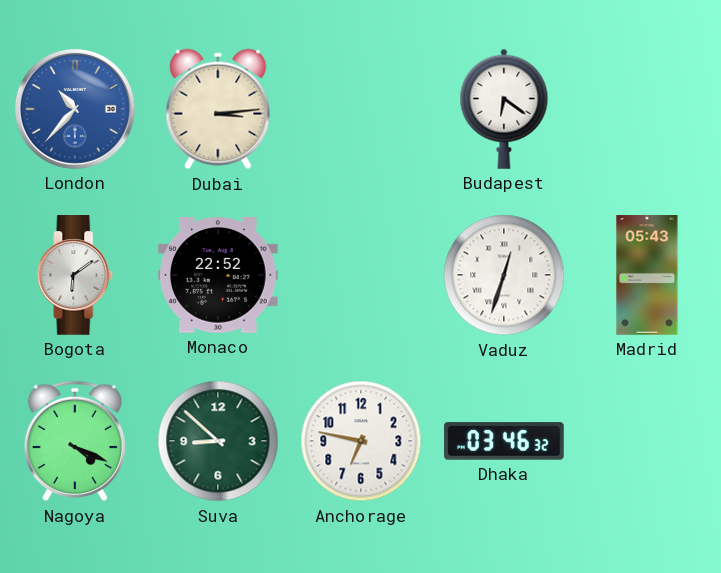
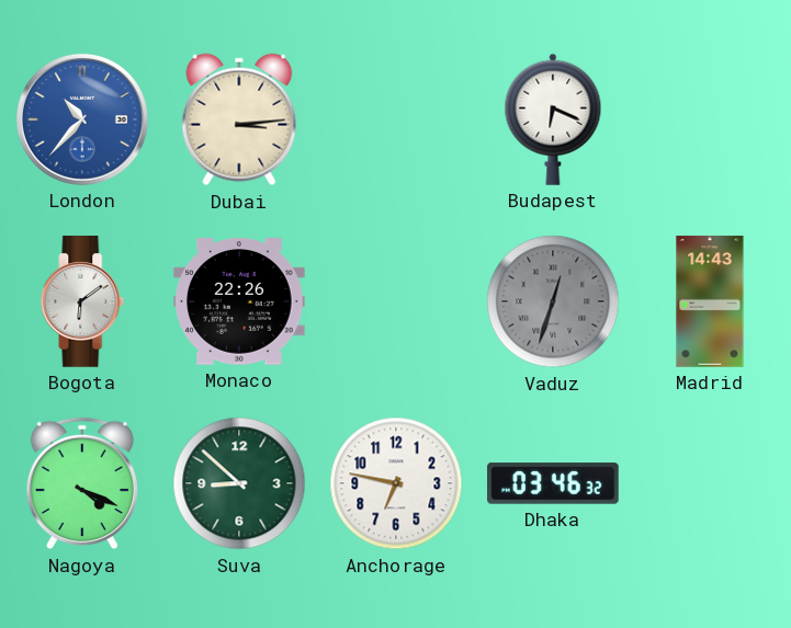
Budapest: 6:21 -> 6:19 (553, 119)
Monaco: 22:52 -> 22:26 (239, 301)
Vaduz dial: white -> grey (553, 301)
Madrid: 05:43 -> 14:43 (710, 301)
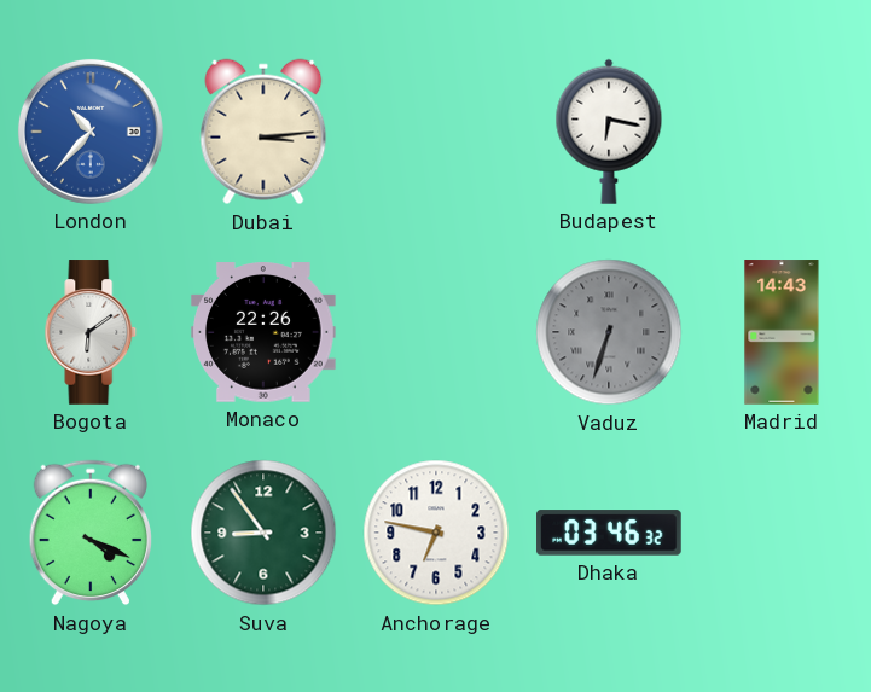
Budapest: 6:19 -> 6:17 (609, 132)
Vaduz: 12:33 -> 6:33 (609, 332)
Suva: 8:52 -> 8:54 (263, 533)
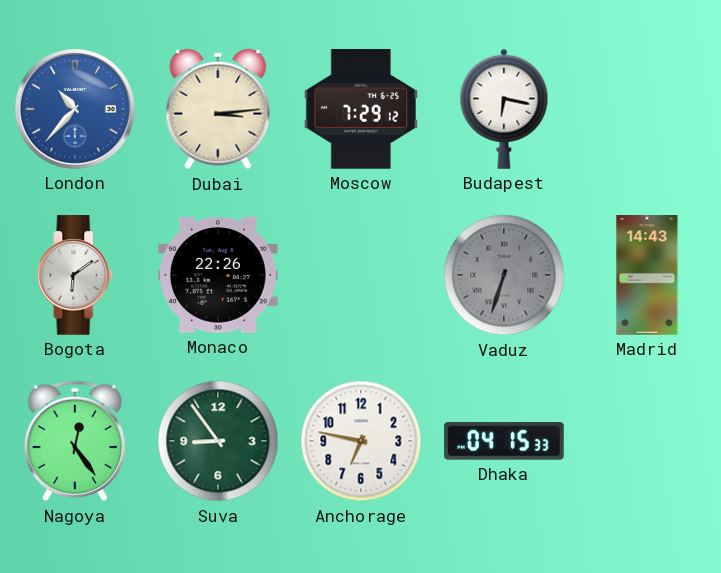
Moscow: none -> 7:29 (361, 110)
Nagoya: 4:19 -> 12:24 (74, 441)
Dhaka: 03:46 -> 04:15 (504, 441)
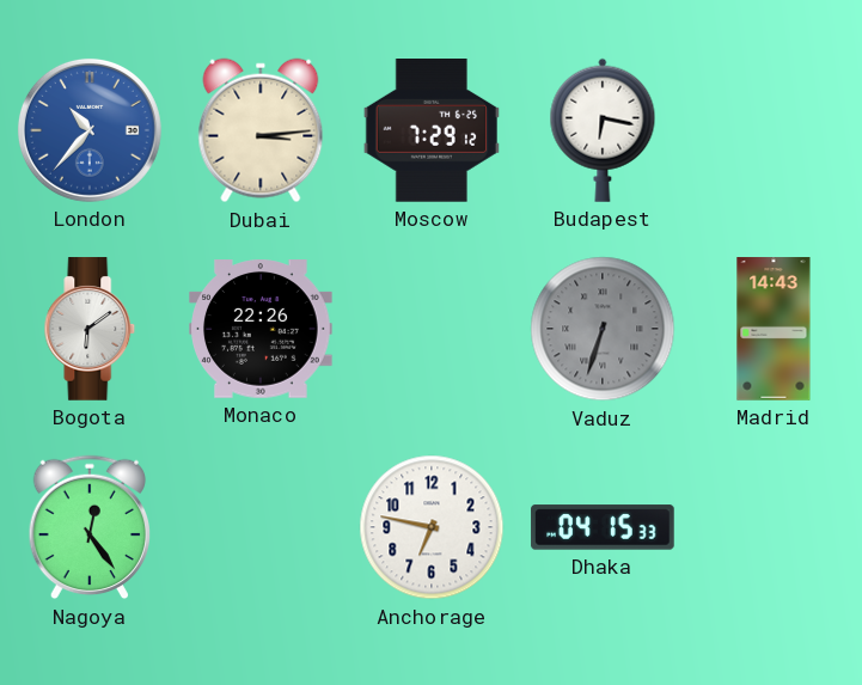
Suva: 8:54 -> none (218, 441)
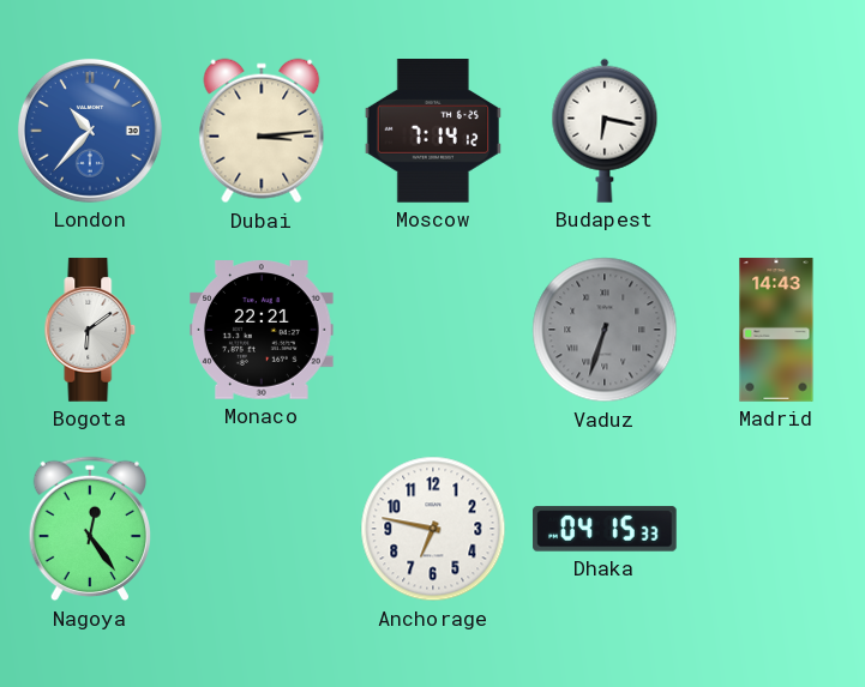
Moscow: 7:29 -> 7:14 (433, 132)
Monaco: 22:26 -> 22:21 (262, 330)
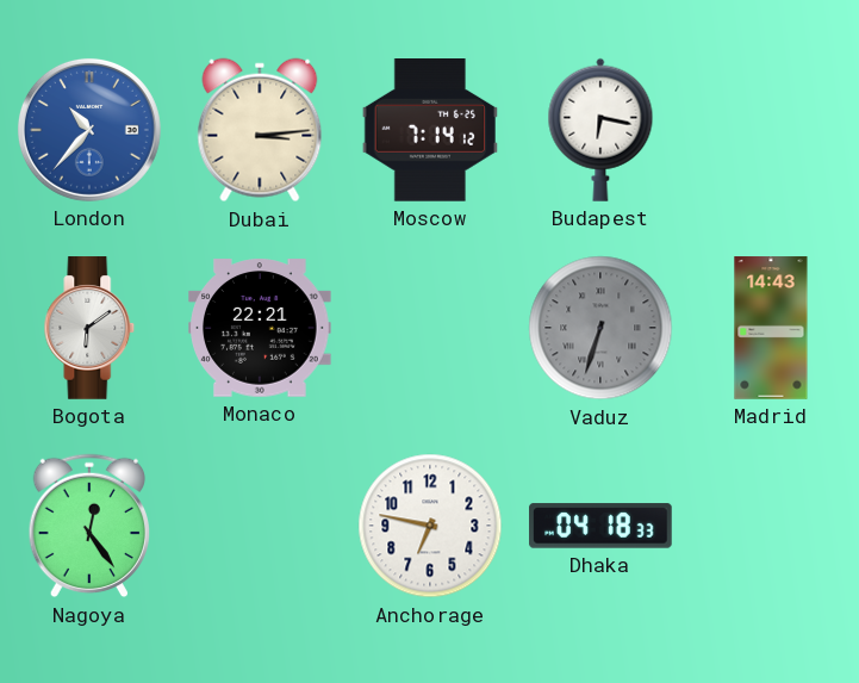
Dhaka: 04:15 -> 04:18 (600, 526)
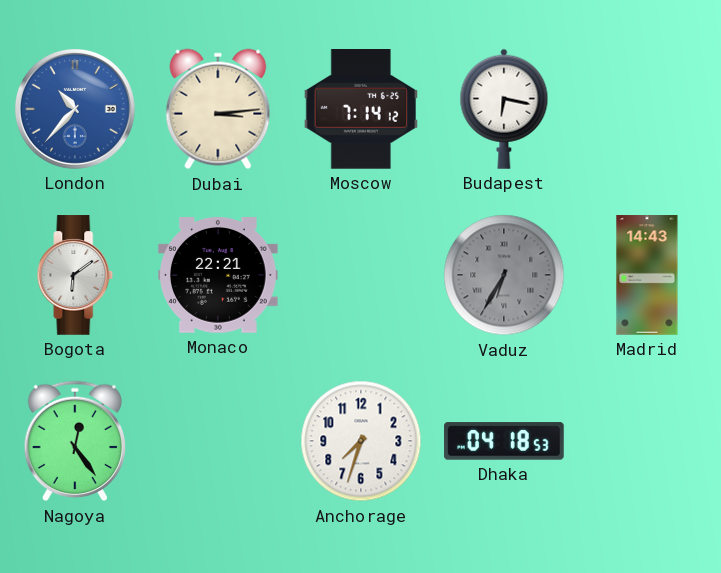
Vaduz: 6:33 -> 6:35 (504, 275)
Anchorage: 6:47 -> 7:33 (361, 441)
Dhaka: 04:18:33 -> 04:18:53 (504, 441)
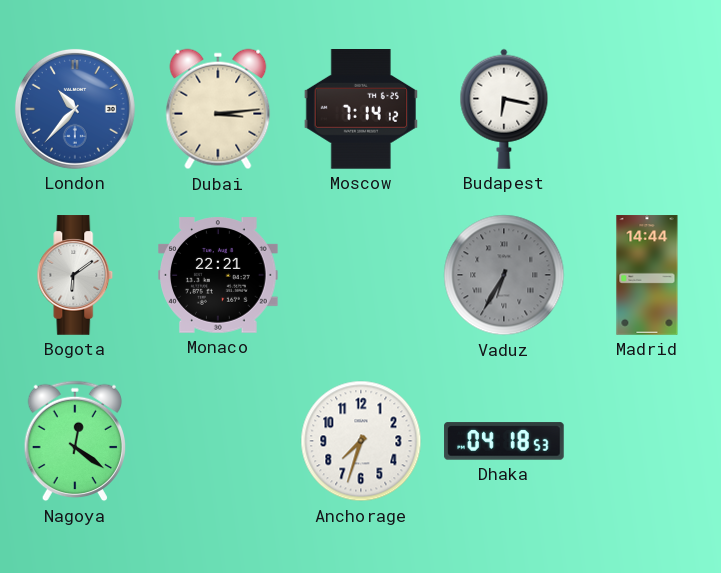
Madrid: 14:43 -> 14:44 (647, 275)
Nagoya: 12:24 -> 12:21 (74, 441)
